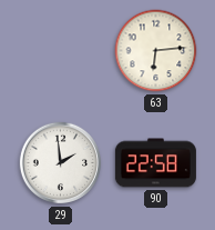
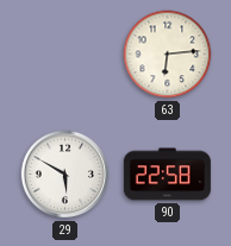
29: 1:59 -> 5:50 (64, 175)
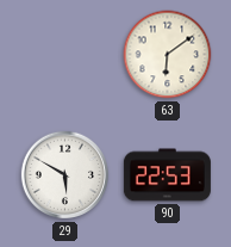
63: 6:14 -> 6:09 (168, 55)
90: 22:58 -> 22:53 (167, 175)
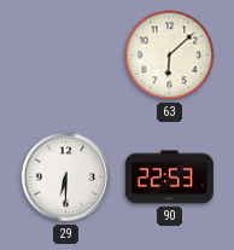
63: 6:09 -> 6:08 (170, 56)
29: 5:50 -> 6:30 (65, 178)
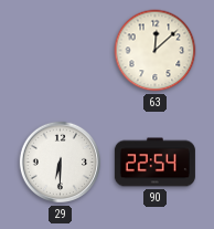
63: 6:08 -> 12:08 (156, 51)
90: 22:53 -> 22:54 (154, 163)
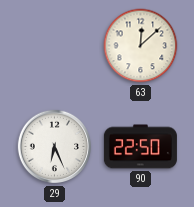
29: 6:30 -> 6:26 (54, 147)
90: 22:54 -> 22:50 (140, 147)
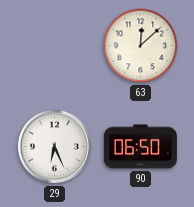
90: 22:50 -> 06:50 (140, 147)
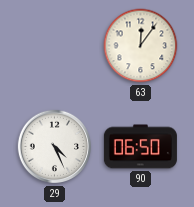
63: 12:08 -> 12:06 (141, 46)
29: 6:26 -> 4:26 (54, 147)
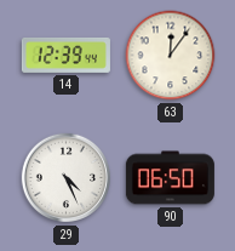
14: none -> 12:39 (65, 55)
